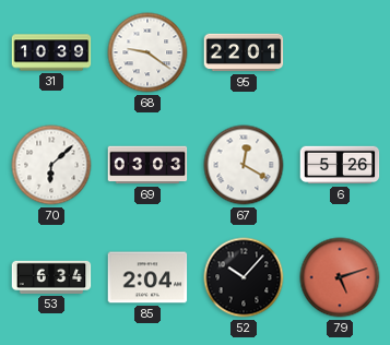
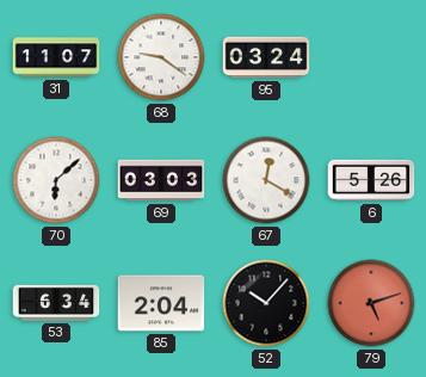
31: 10:39 -> 11:07 (56, 57)
95: 22:01 -> 03:24 (266, 57)
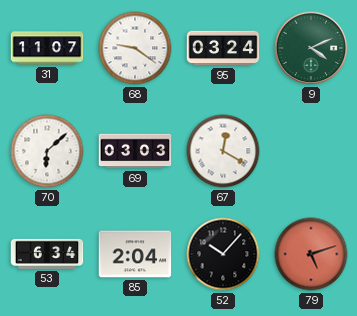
9: none -> 4:11 (311, 48)
6: 5:26 -> none (371, 180)
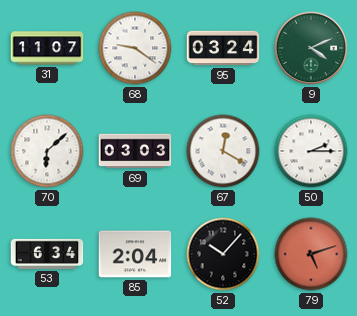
50: none -> 2:15 (311, 151)
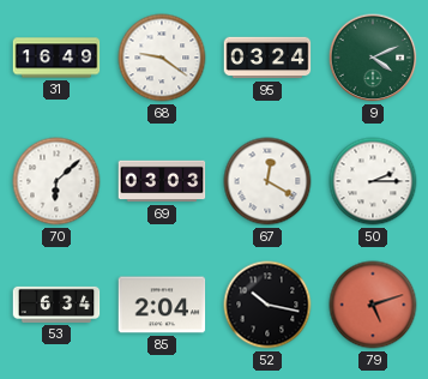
31: 11:07 -> 16:49 (56, 58)
52: 10:07 -> 10:17 (267, 305)
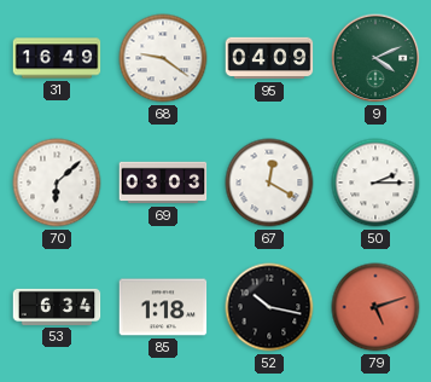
95: 03:24 -> 04:09 (269, 58)
85: 2:04 -> 1:18 (163, 307)
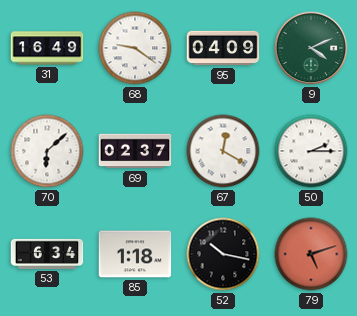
69: 03:03 -> 02:37 (135, 151)
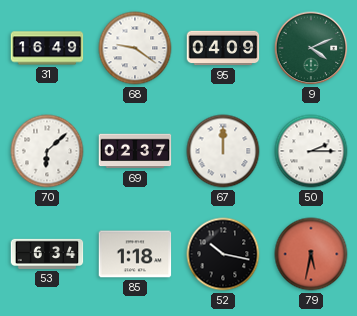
67: 12:20 -> 12:00 (223, 151)
79: 5:12 -> 5:32 (311, 254)
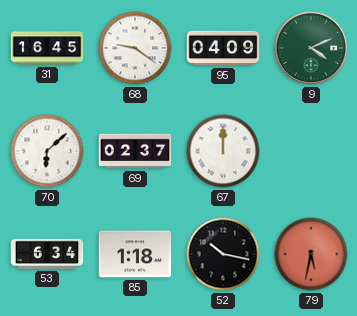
31: 16:49 -> 16:45 (47, 48)
50: 2:15 -> none (311, 151)
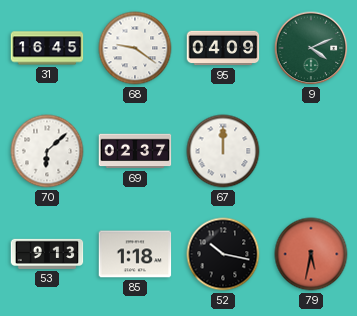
53: 6:34 -> 9:13 (47, 254)
